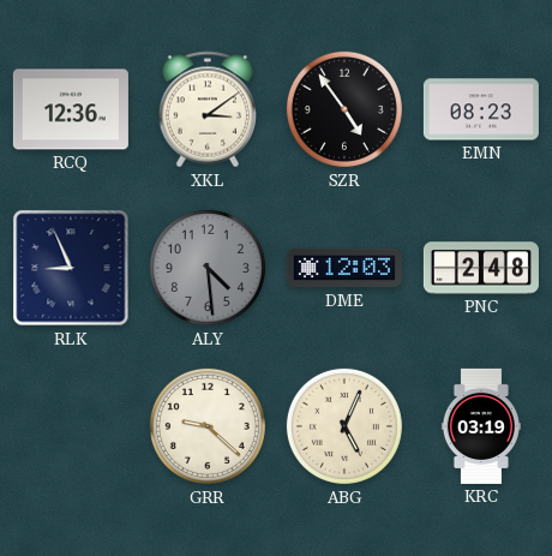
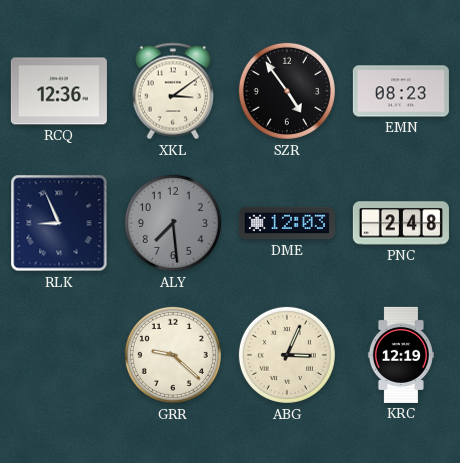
ALY: 4:29 -> 7:29 (173, 223)
ABG: 5:04 -> 3:04 (287, 355)
KRC: 03:19 -> 12:19 (401, 355)
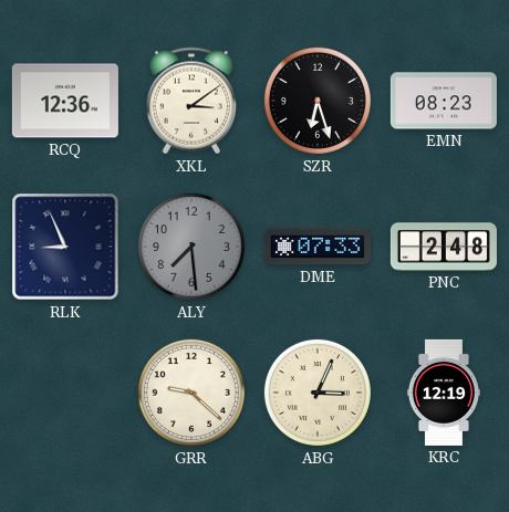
SZR: 4:54 -> 6:27 (318, 101)
DME: 12:03 -> 07:33 (318, 247)
